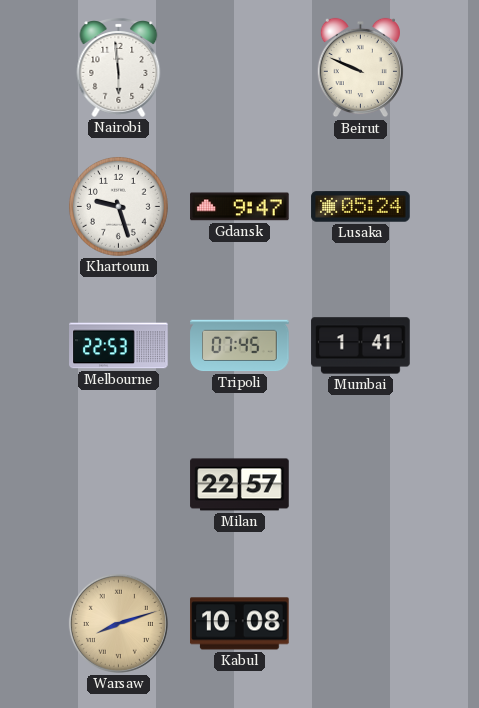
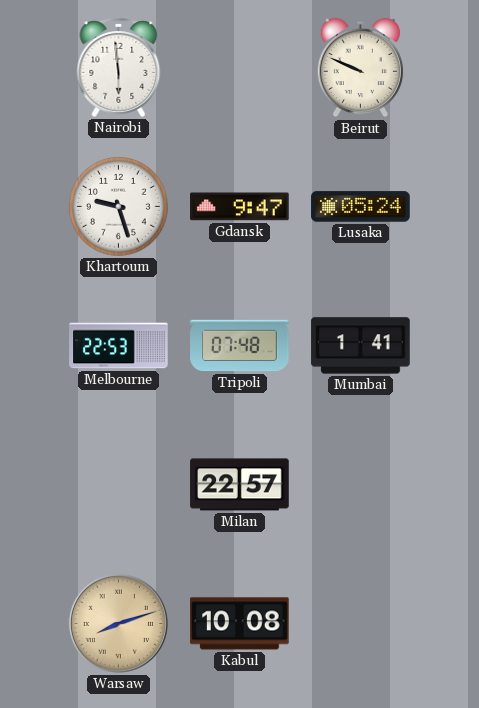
Tripoli: 07:45 -> 07:48 (240, 346)
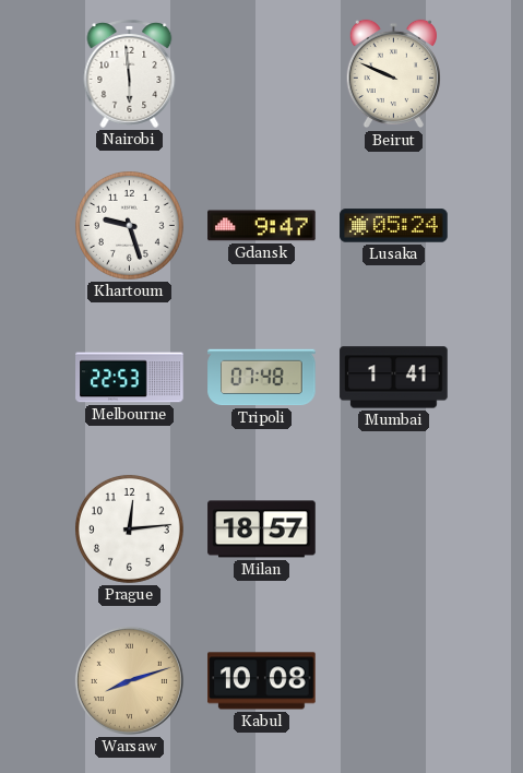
Prague: none -> 12:14 (129, 528)
Milan: 22:57 -> 18:57 (262, 530)
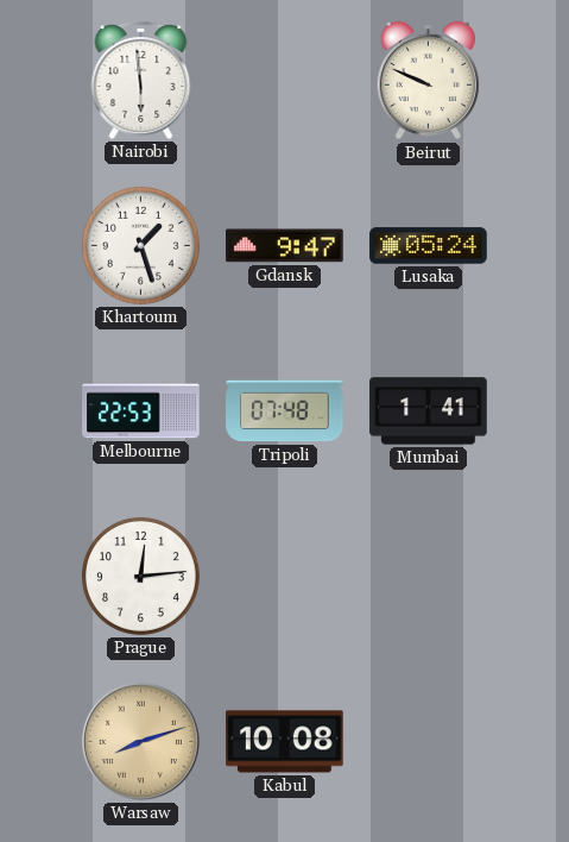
Khartoum: 9:27 -> 1:27 (140, 245)
Milan: 18:57 -> none (262, 530)
